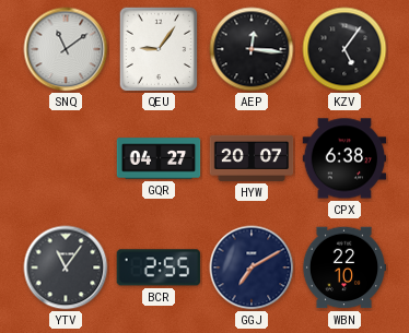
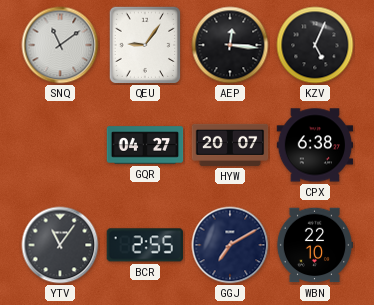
KZV: 5:06 -> 5:04 (315, 45)
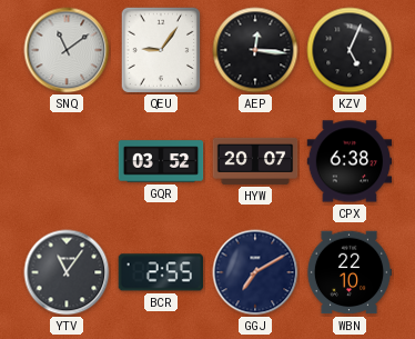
GQR: 04:27 -> 03:52 (161, 161)
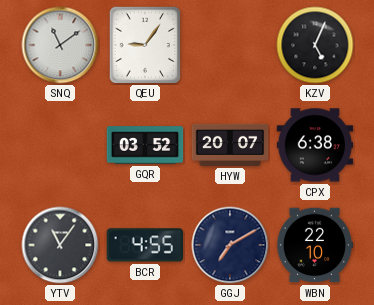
AEP: 12:16 -> none (255, 50)
BCR: 2:55 -> 4:55 (144, 245)
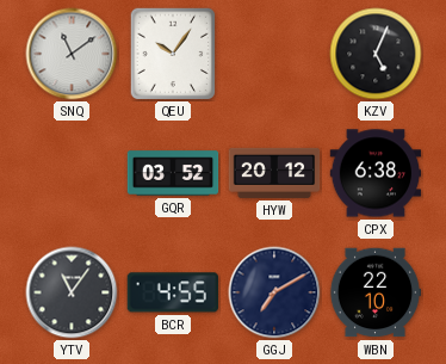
QEU: 9:06 -> 10:06 (173, 54)
HYW: 20:07 -> 20:12 (274, 173)
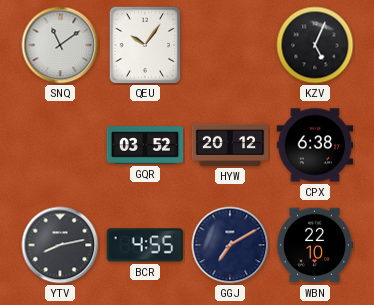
YTV: 11:06 -> 8:13 (60, 245)
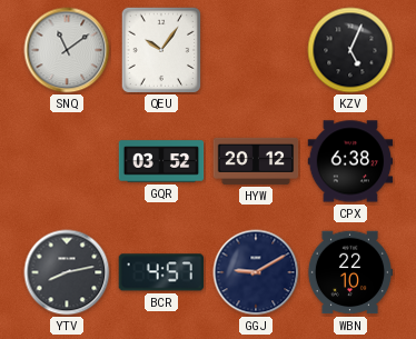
BCR: 4:55 -> 4:57 (160, 272)
GGJ: 7:10 -> 9:10 (256, 272)
